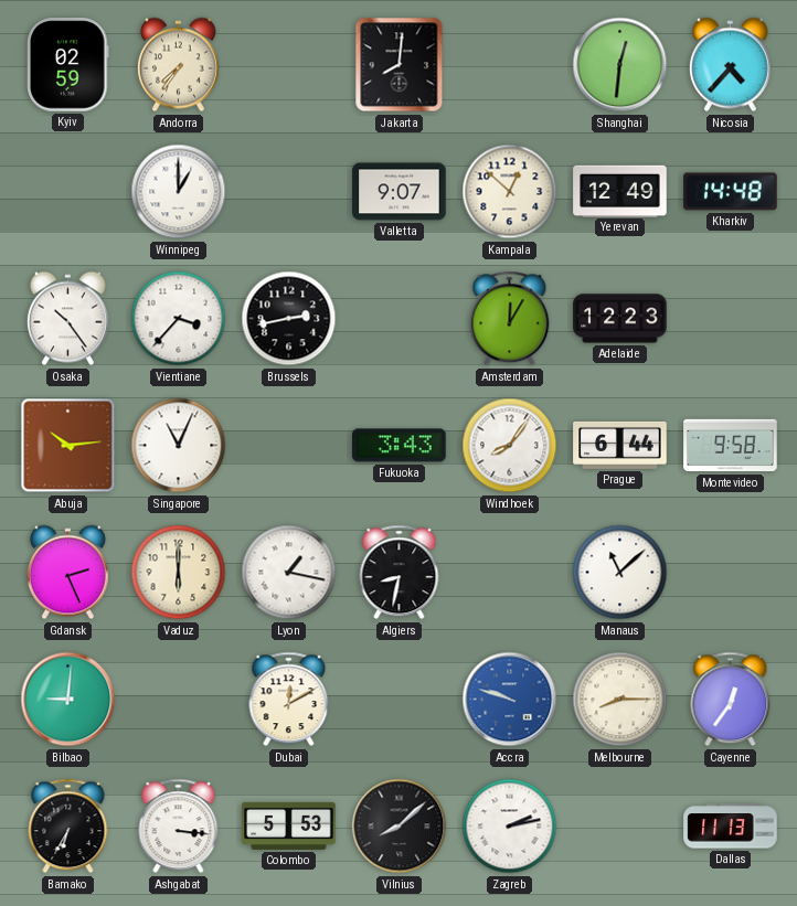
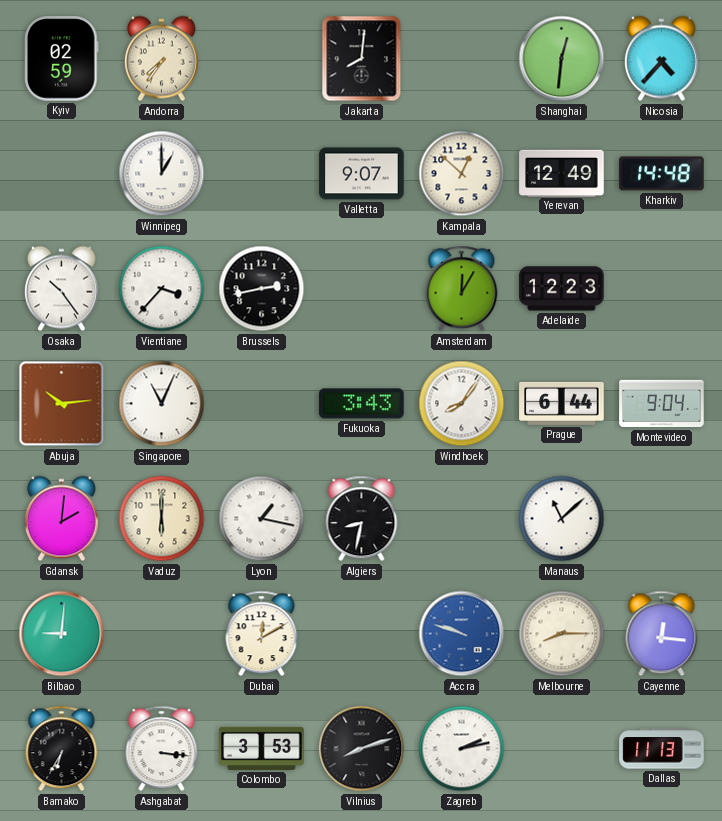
Montevideo: 9:58 -> 9:04 (662, 404)
Gdansk: 2:26 -> 2:01 (61, 519)
Cayenne: 12:36 -> 12:16 (662, 634)
Colombo: 5:53 -> 3:53 (262, 748)
Vilnius: 8:08 -> 8:12 (362, 749)
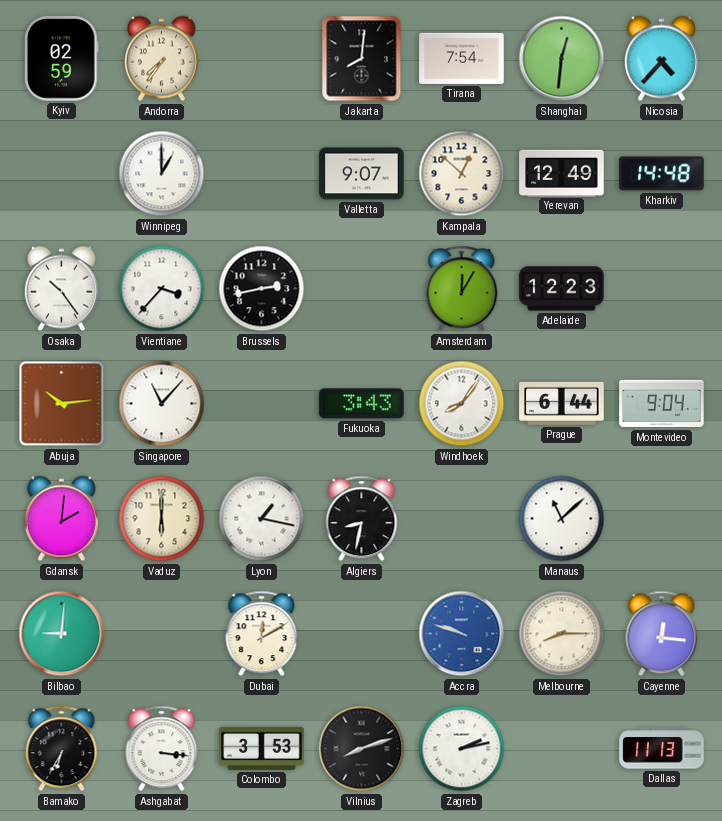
Tirana: none -> 7:54 (462, 58)
Singapore: 11:04 -> 11:07 (162, 404)
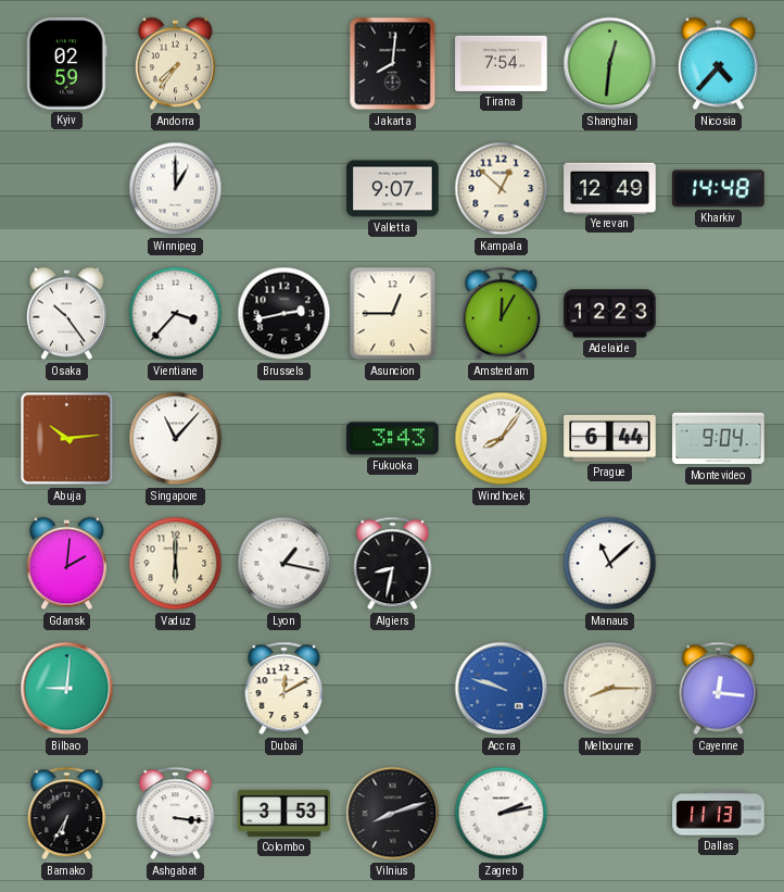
Asuncion: none -> 12:45 (393, 314)
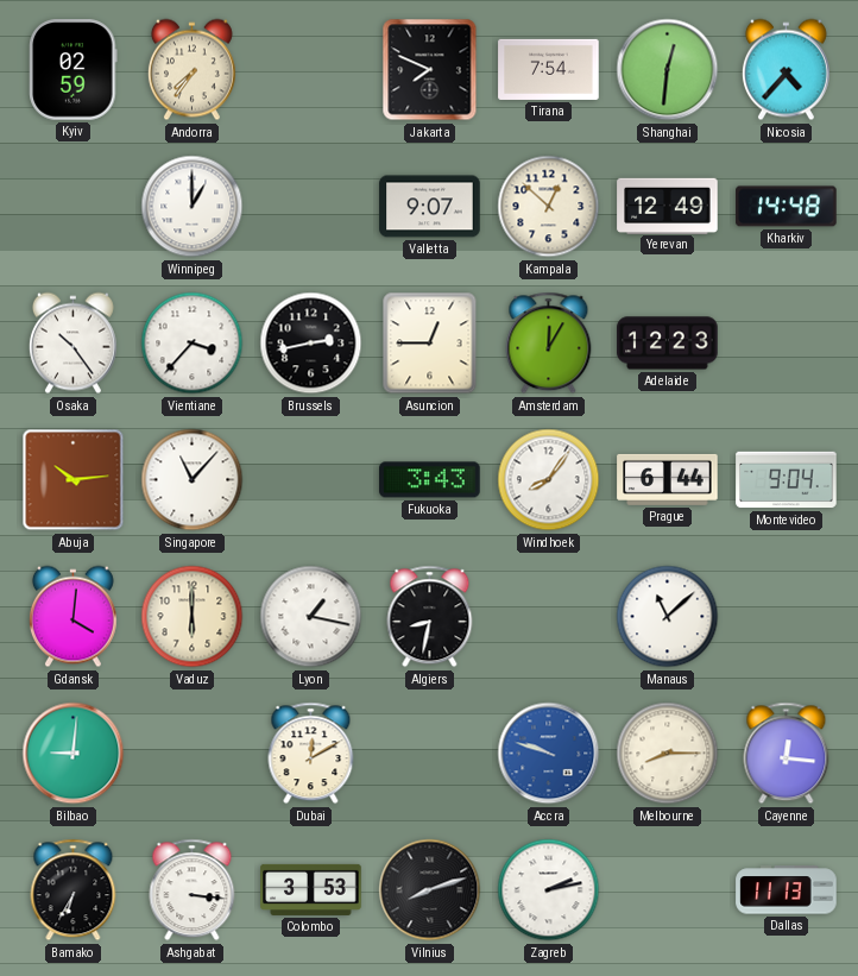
Jakarta: 8:01 -> 7:49 (430, 70)
Gdansk: 2:01 -> 4:01 (72, 617)
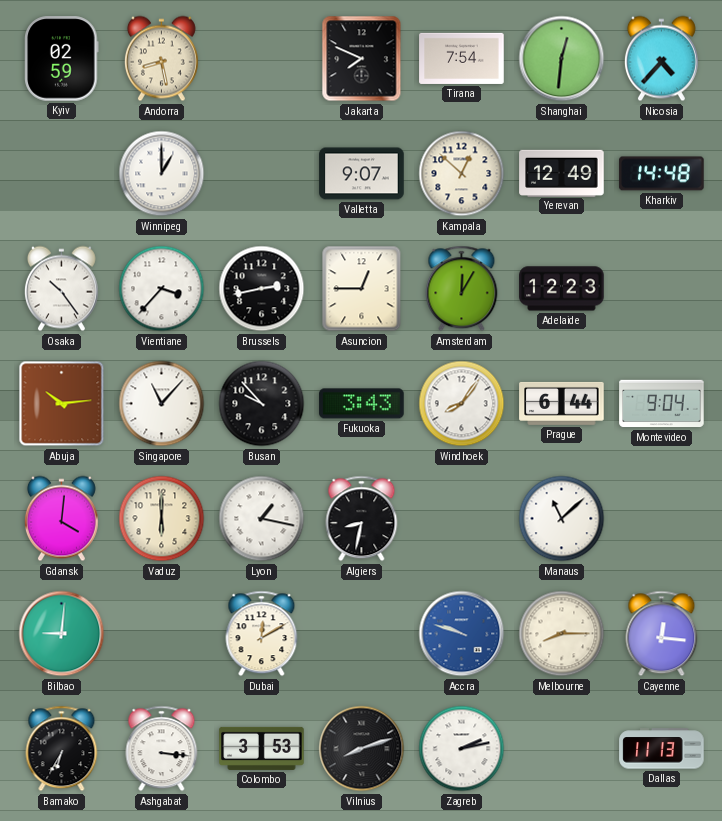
Andorra: 7:36 -> 8:28 (161, 59)
Busan: none -> 9:53 (262, 404)
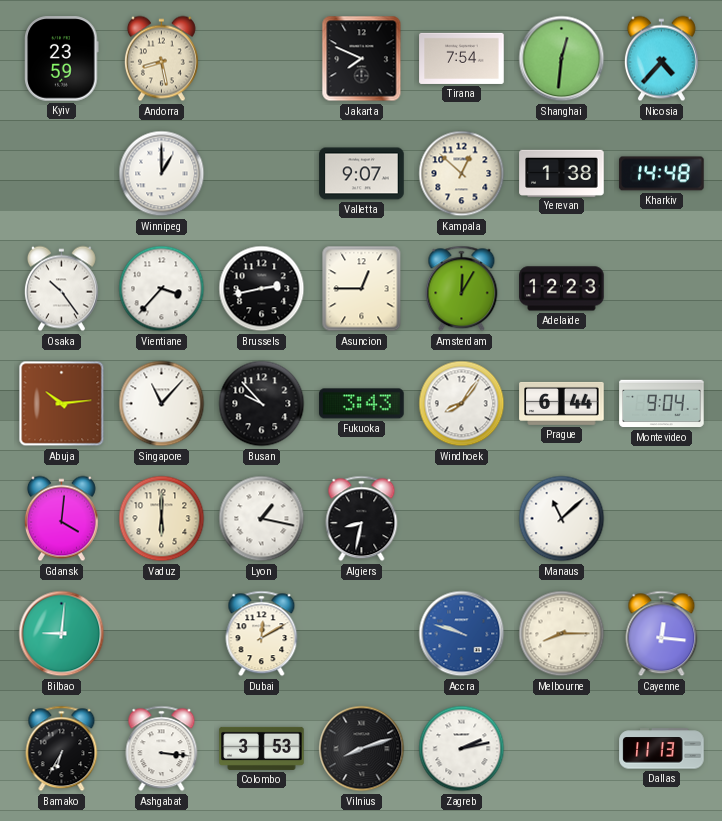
Kyiv: 02:59 -> 23:59 (62, 59)
Yerevan: 12:49 -> 1:38 (562, 173)
